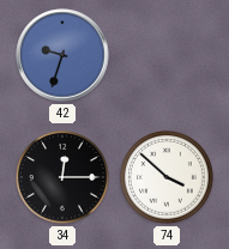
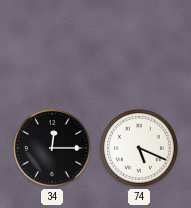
42: 9:33 -> none (62, 55)
74: 3:52 -> 5:19 (140, 149)
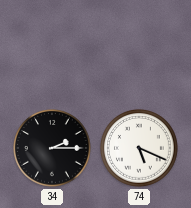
34: 12:15 -> 2:15 (53, 149)
